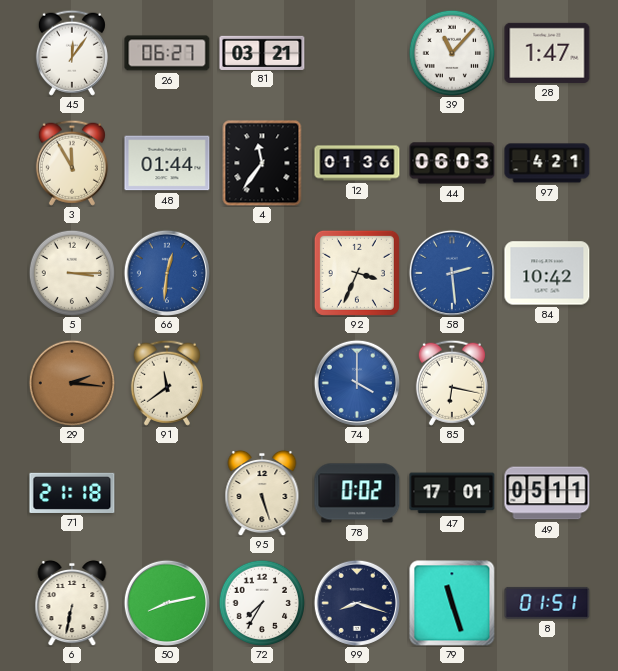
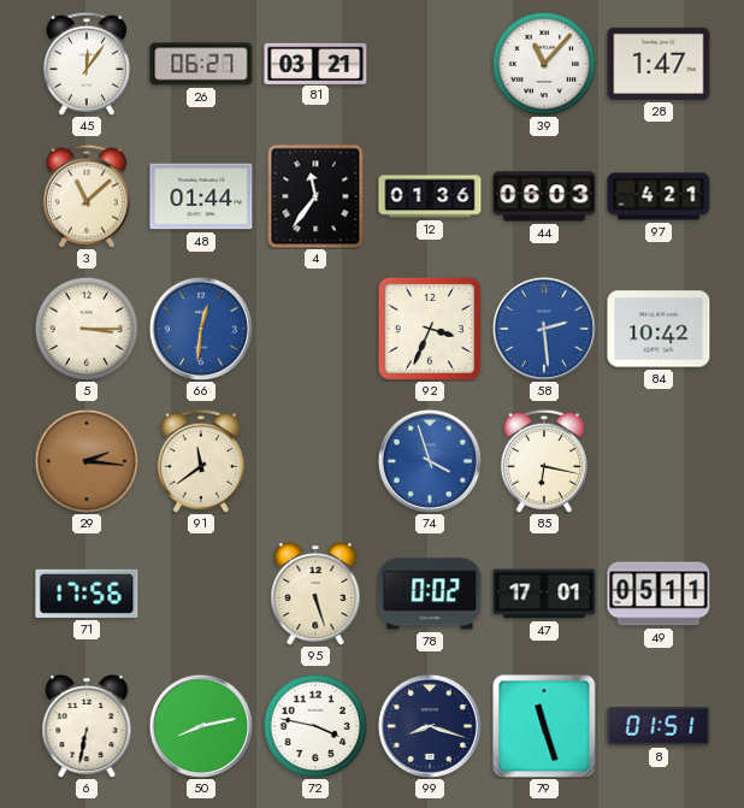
3: 11:55 -> 11:08 (87, 196)
74: 4:00 -> 3:57 (430, 461)
71: 21:18 -> 17:56 (87, 594)
72: 7:35 -> 3:47 (314, 725)
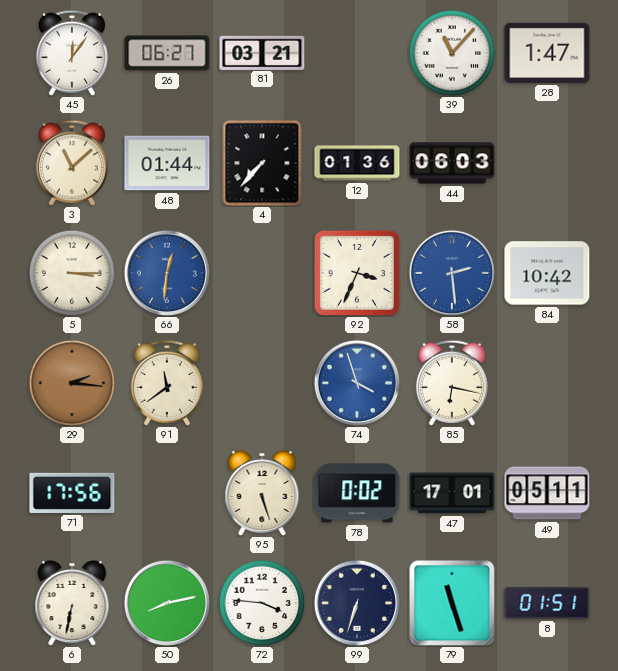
4: 11:36 -> 7:37 (262, 163)
97: 4:21 -> none (659, 196)
72: 3:47 -> 3:46 (261, 602)
99: 8:18 -> 6:33 (357, 603)
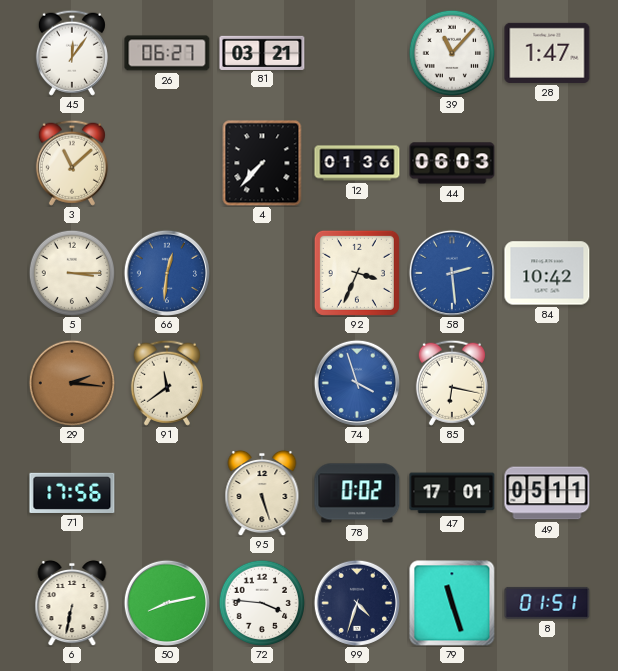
48: 01:44 -> none (167, 163)
99: 6:33 -> 4:33 (357, 603)
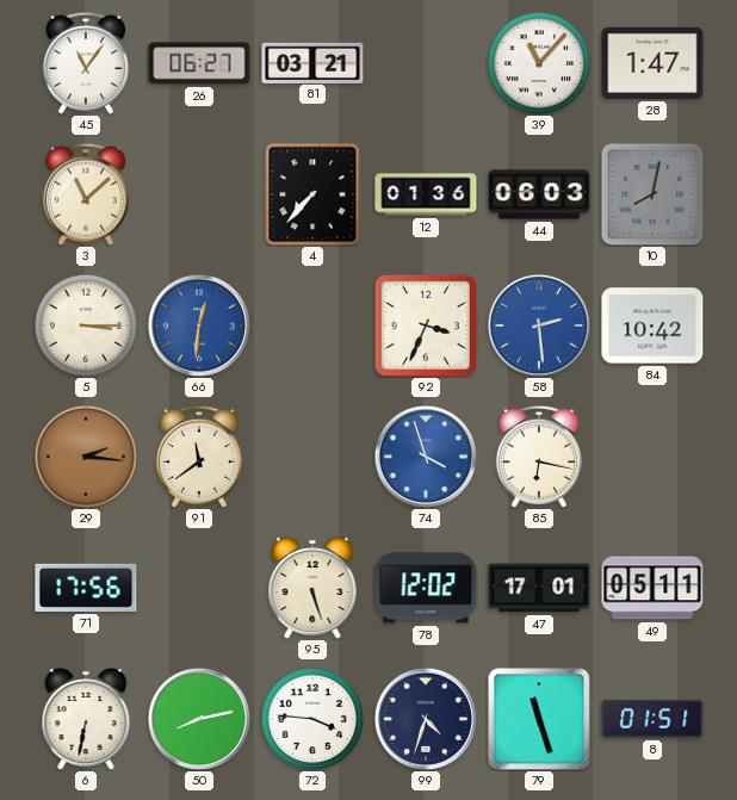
45: 12:06 -> 11:06 (86, 63)
10: none -> 8:02 (652, 194)
78: 0:02 -> 12:02 (426, 588)
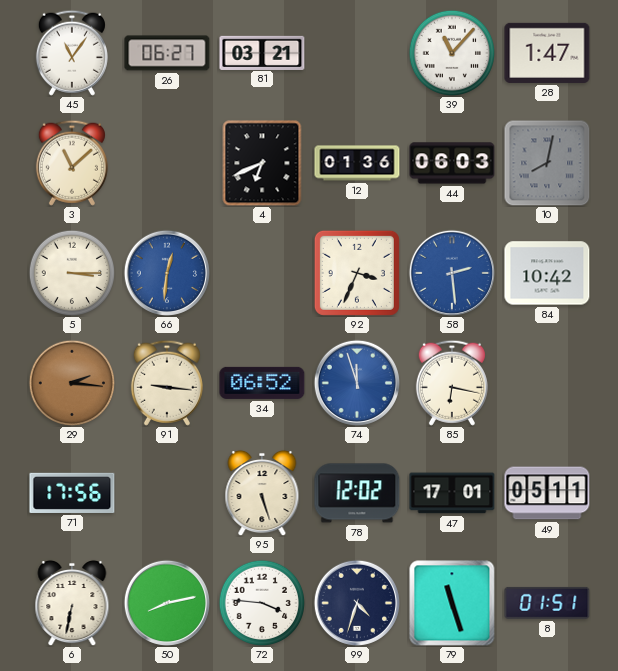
4: 7:37 -> 6:41 (262, 163)
91: 11:39 -> 9:16 (167, 383)
34: none -> 06:52 (262, 383)
74: 3:57 -> 11:57 (357, 383)
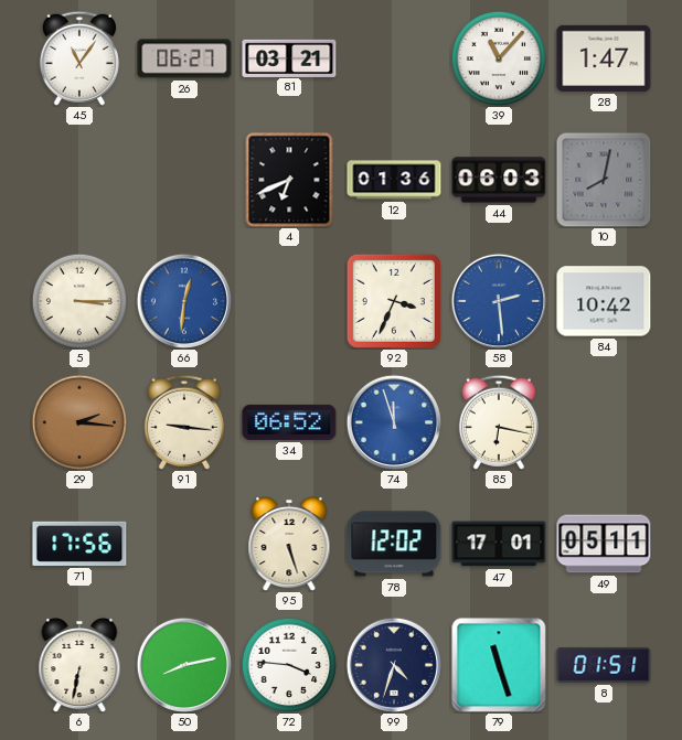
3: 11:08 -> none (72, 163)
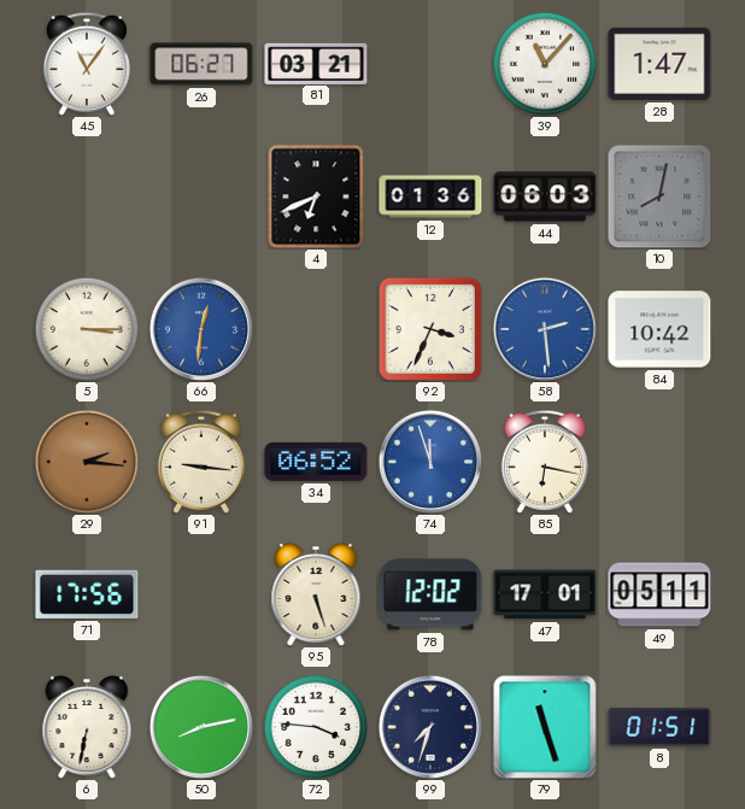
99: 4:33 -> 7:33 (430, 727)
